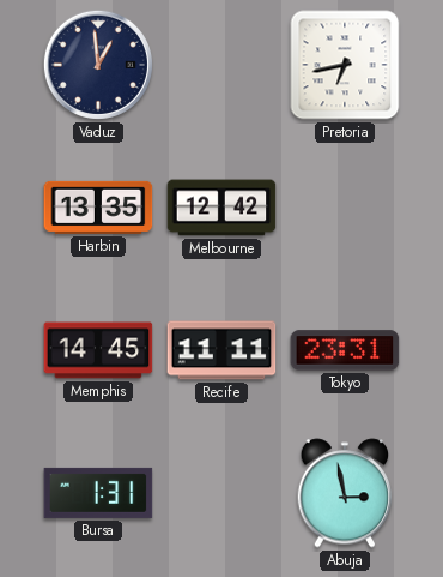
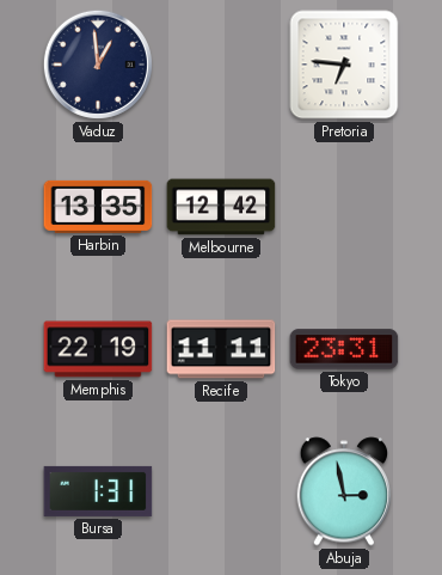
Pretoria: 6:43 -> 6:46 (344, 65)
Memphis: 14:45 -> 22:19 (98, 349)
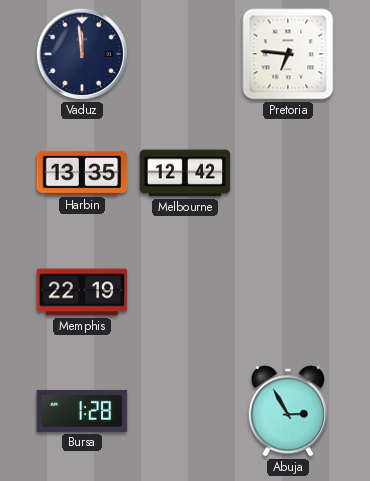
Vaduz: 12:59 -> 11:59 (82, 54)
Recife: 11:11 -> none (221, 349)
Tokyo: 23:31 -> none (344, 349)
Bursa: 1:31 -> 1:28 (82, 411)
Abuja: 2:58 -> 2:55 (288, 411)
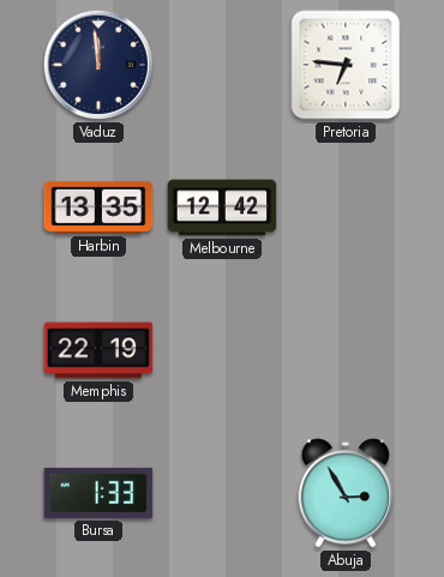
Bursa: 1:28 -> 1:33 (98, 493)
